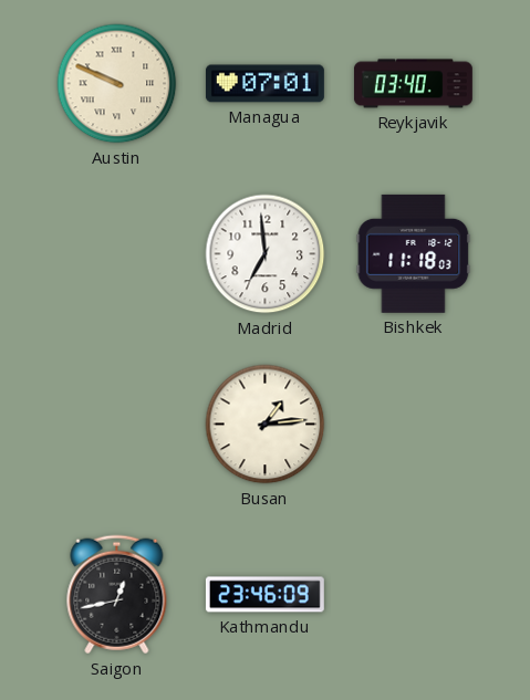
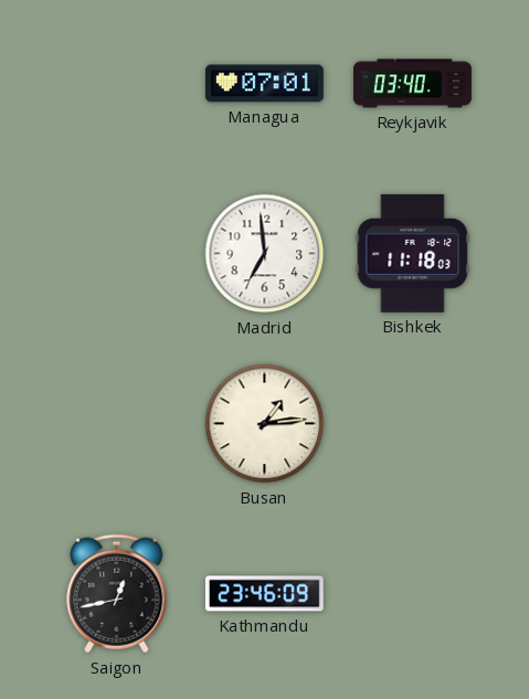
Austin: 9:49 -> none (117, 84)
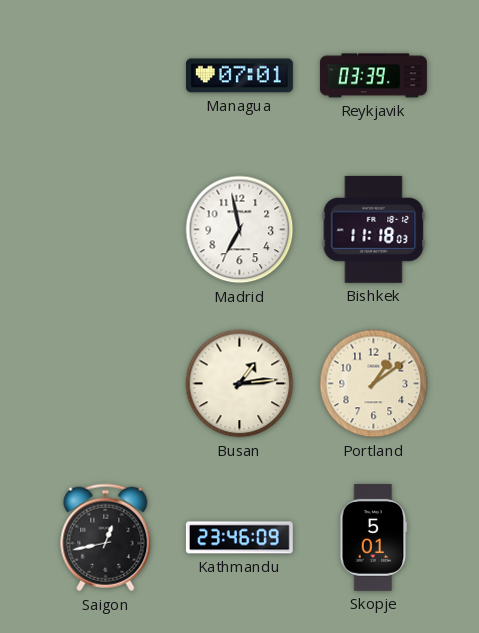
Reykjavik: 03:40 -> 03:39 (373, 76)
Madrid: 6:59 -> 6:58 (240, 230)
Portland: none -> 1:09 (374, 384)
Skopje: none -> 5:01 (374, 537)
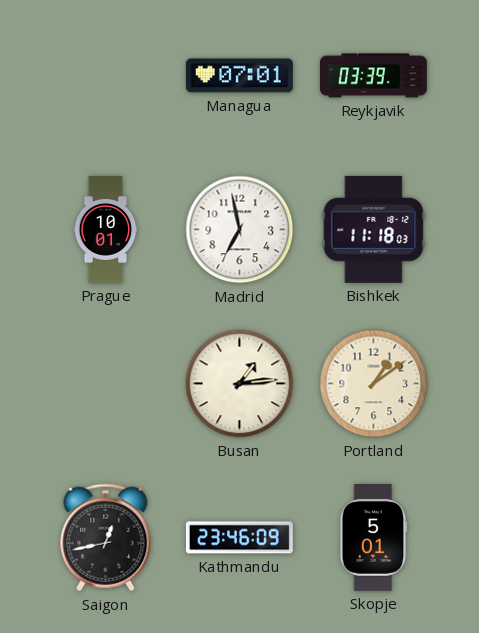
Prague: none -> 10:01 (106, 229)
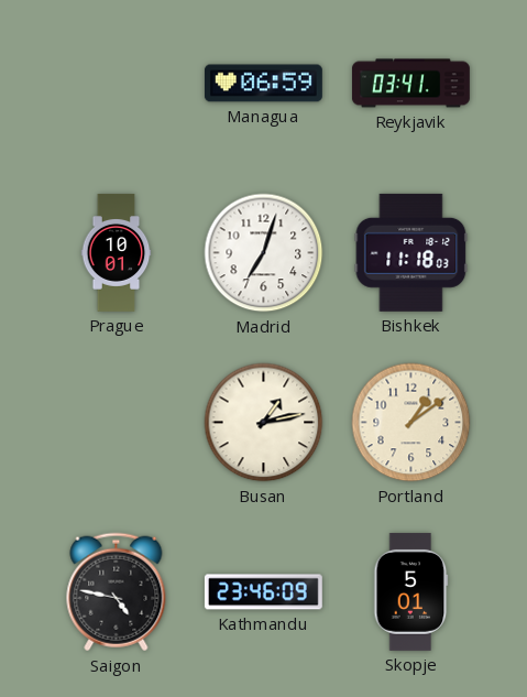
Managua: 07:01 -> 06:59 (263, 84)
Reykjavik: 03:39 -> 03:41 (410, 84)
Madrid: 6:58 -> 7:03 (264, 253)
Busan: 1:14 -> 1:13 (264, 423)
Saigon: 12:43 -> 4:47 (117, 592)
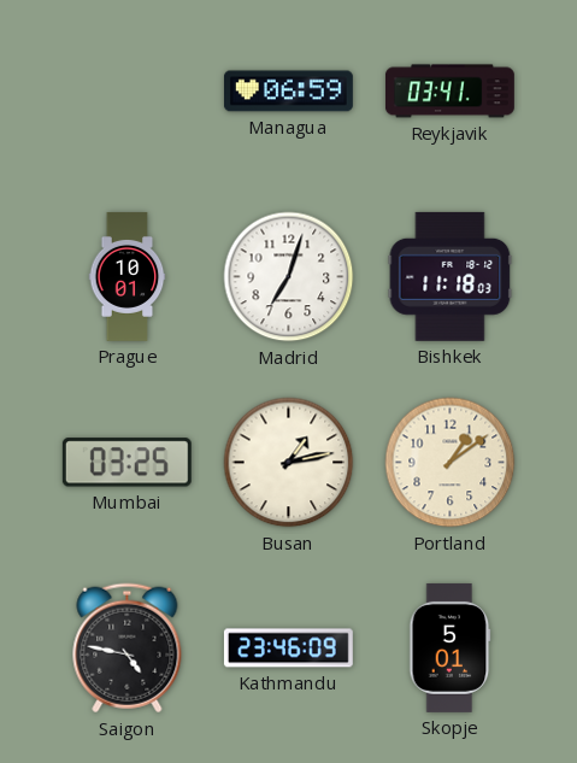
Mumbai: none -> 03:25 (126, 463)
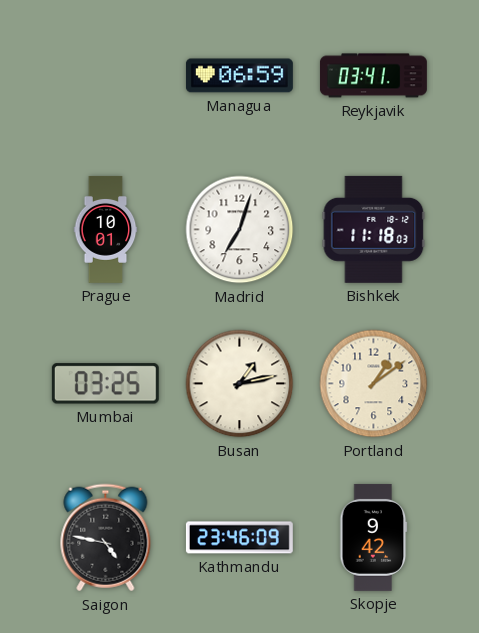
Skopje: 5:01 -> 9:42 (374, 537)
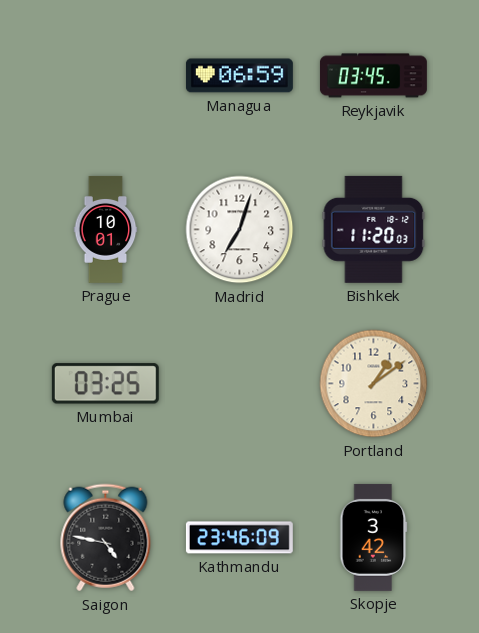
Reykjavik: 03:41 -> 03:45 (373, 76)
Bishkek: 11:18 -> 11:20 (374, 229)
Busan: 1:13 -> none (240, 384)
Skopje: 9:42 -> 3:42 (374, 537)
